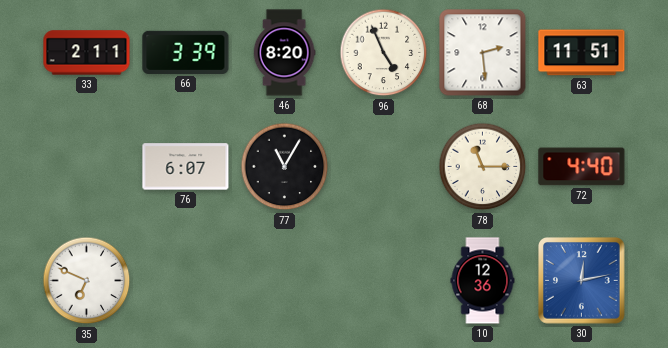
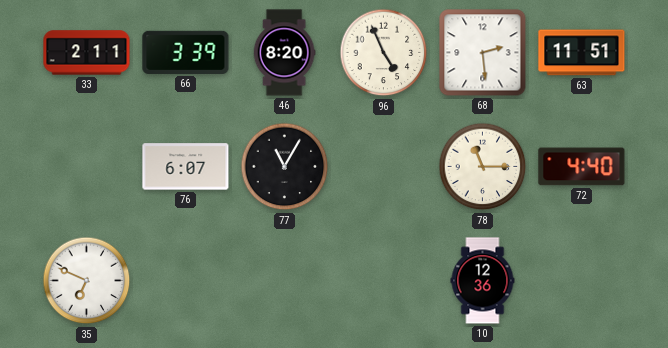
30: 12:13 -> none (582, 281)
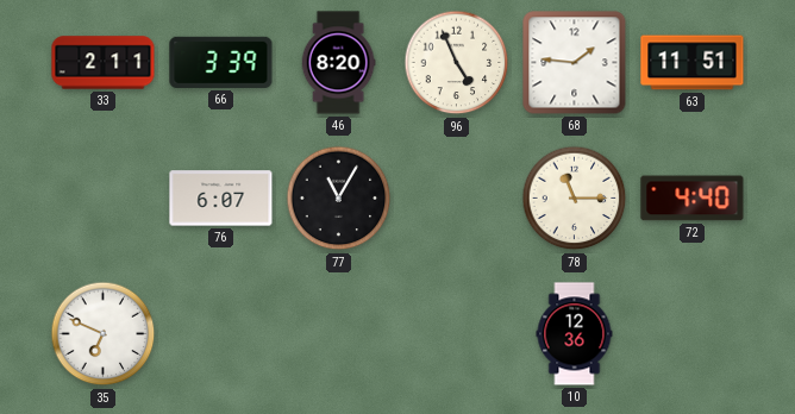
68: 2:29 -> 1:46 (575, 63)
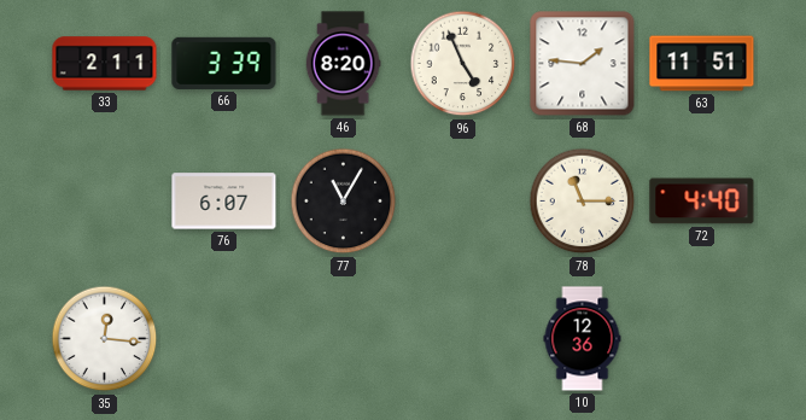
35: 6:49 -> 12:16 (105, 339)
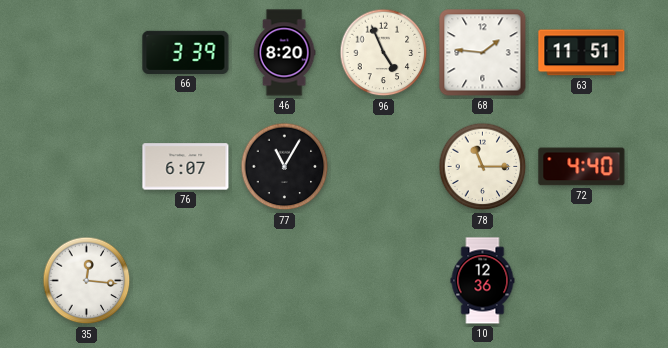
33: 2:11 -> none (105, 64)
